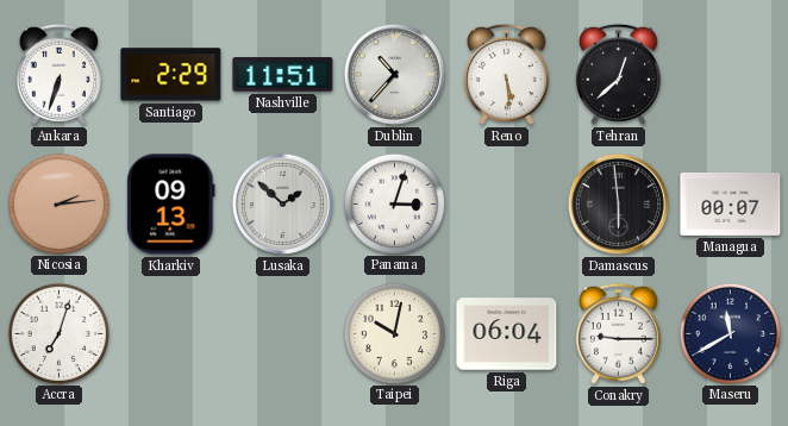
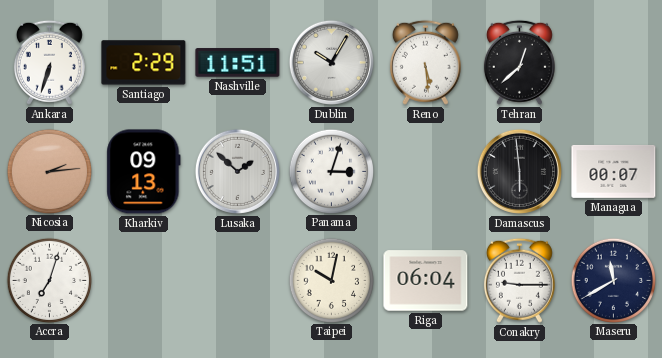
Dublin: 10:37 -> 10:05 (331, 62)
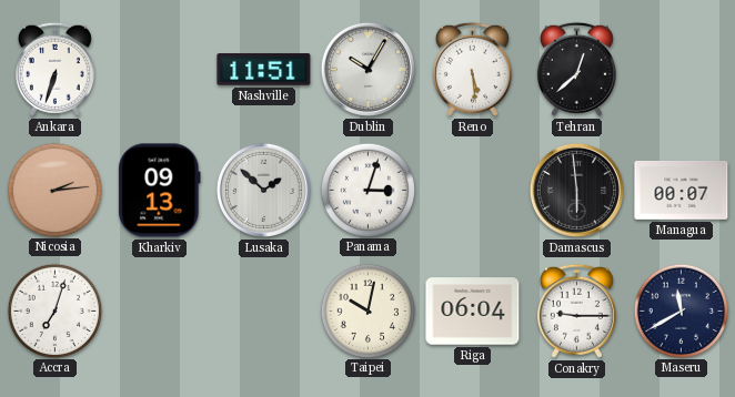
Santiago: 2:29 -> none (144, 63)
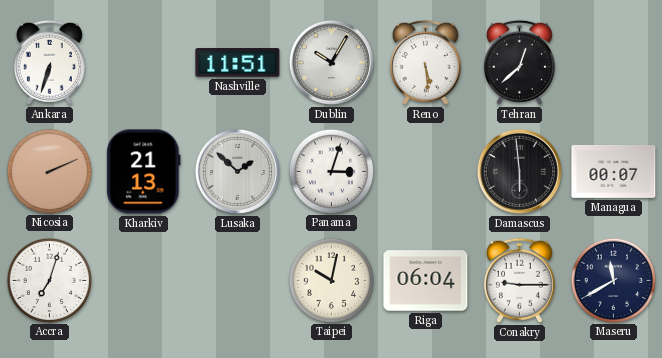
Nicosia: 2:14 -> 2:11 (49, 171)
Kharkiv: 09:13 -> 21:13 (144, 172)
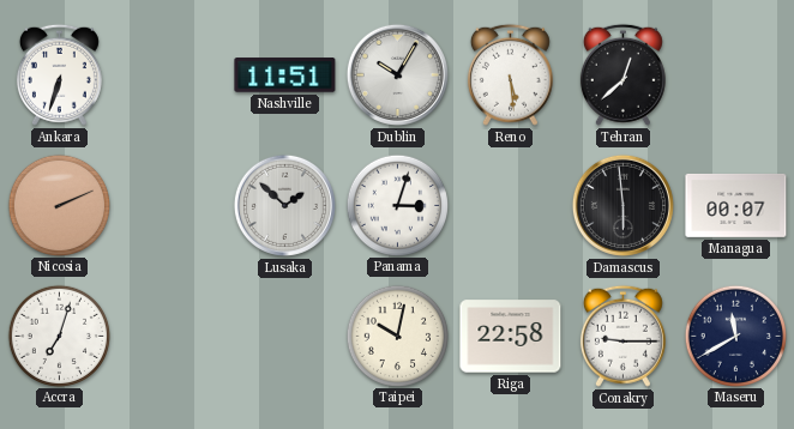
Kharkiv: 21:13 -> none (144, 172)
Riga: 06:04 -> 22:58 (511, 337)
